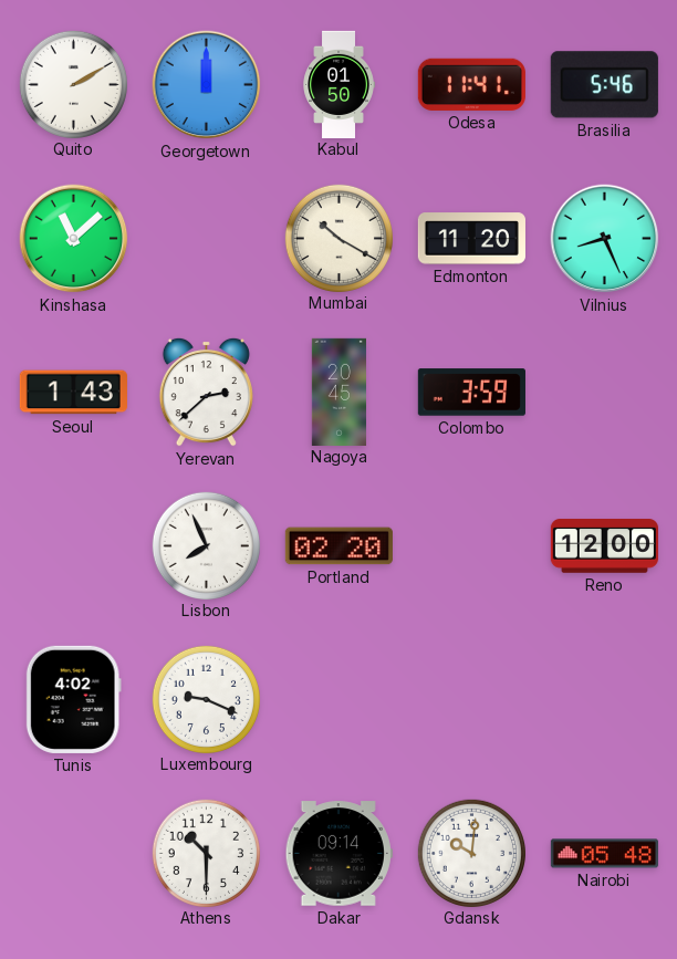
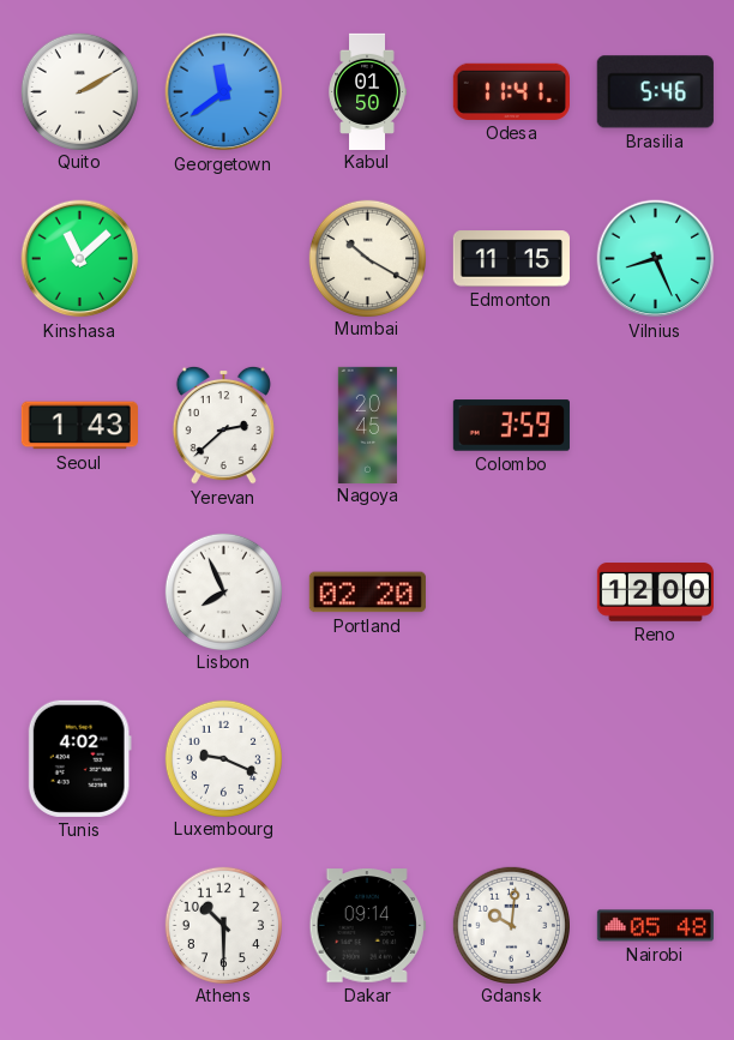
Georgetown: 12:00 -> 11:39 (224, 92)
Edmonton: 11:20 -> 11:15 (511, 259)
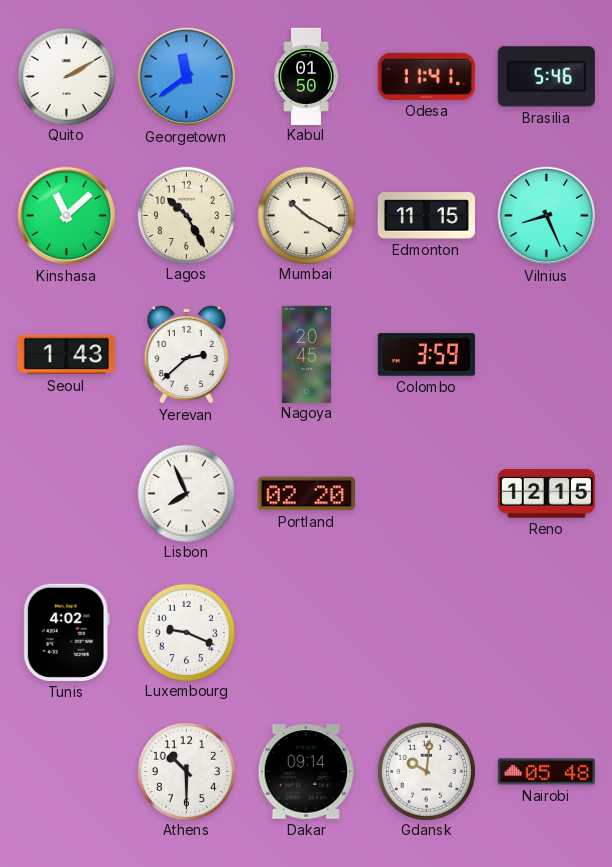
Lagos: none -> 10:25 (186, 215)
Reno: 12:00 -> 12:15 (546, 494)
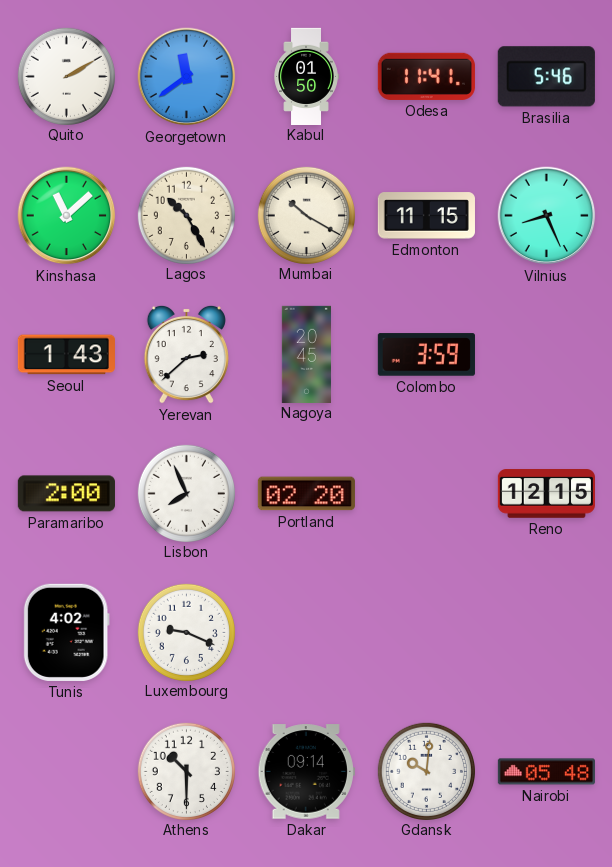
Paramaribo: none -> 2:00 (66, 494)
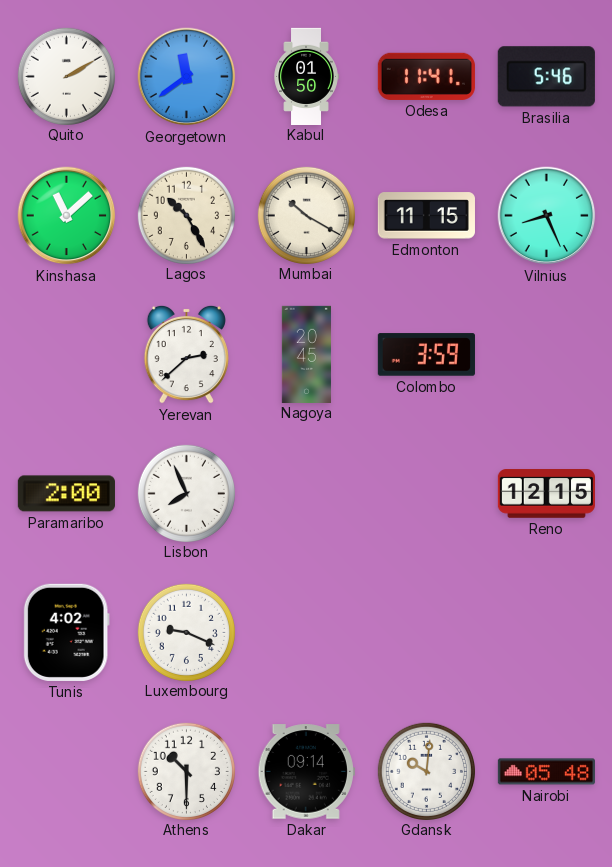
Seoul: 1:43 -> none (66, 355)
Portland: 02:20 -> none (306, 494)
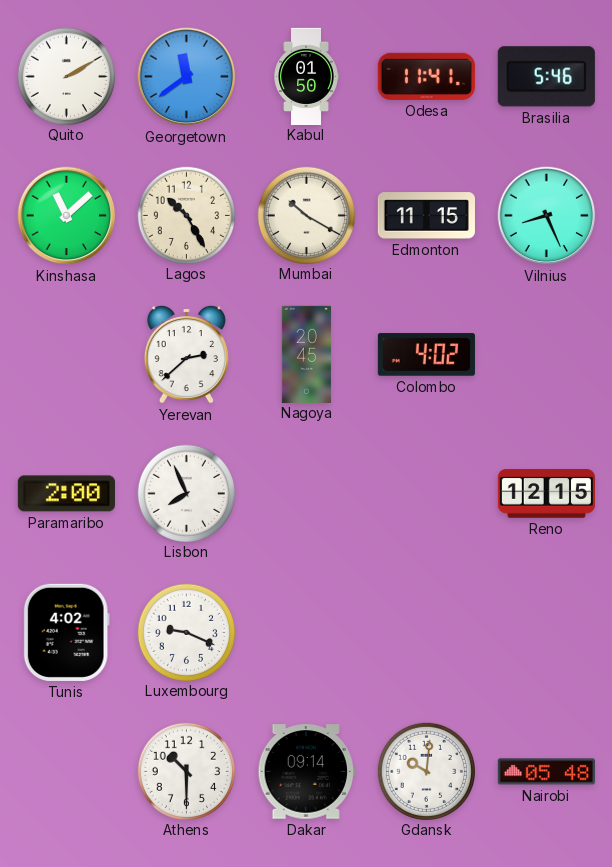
Colombo: 3:59 -> 4:02 (426, 355)
